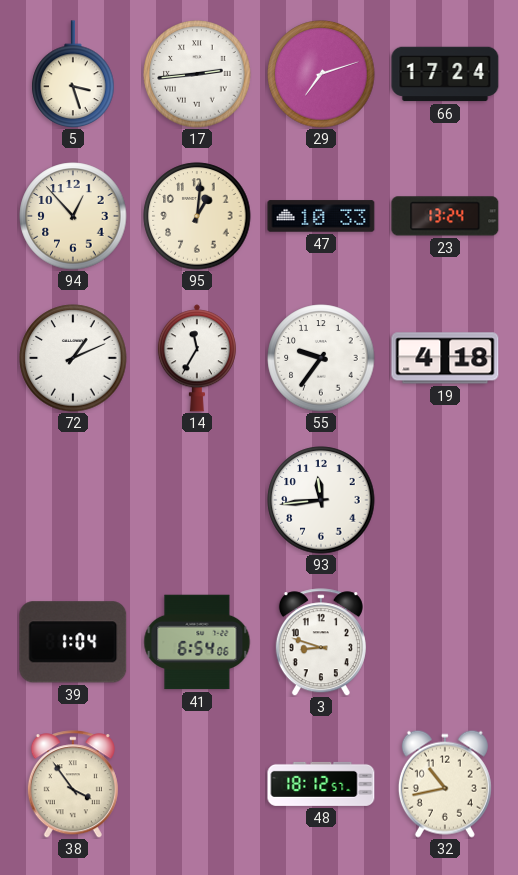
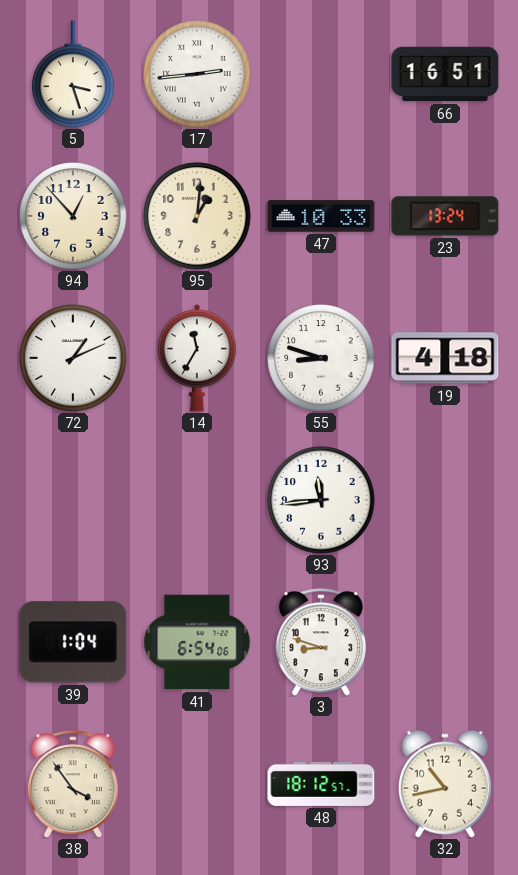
29: 7:12 -> none (321, 74)
66: 17:24 -> 16:51 (445, 74)
55: 9:36 -> 8:48 (321, 358)
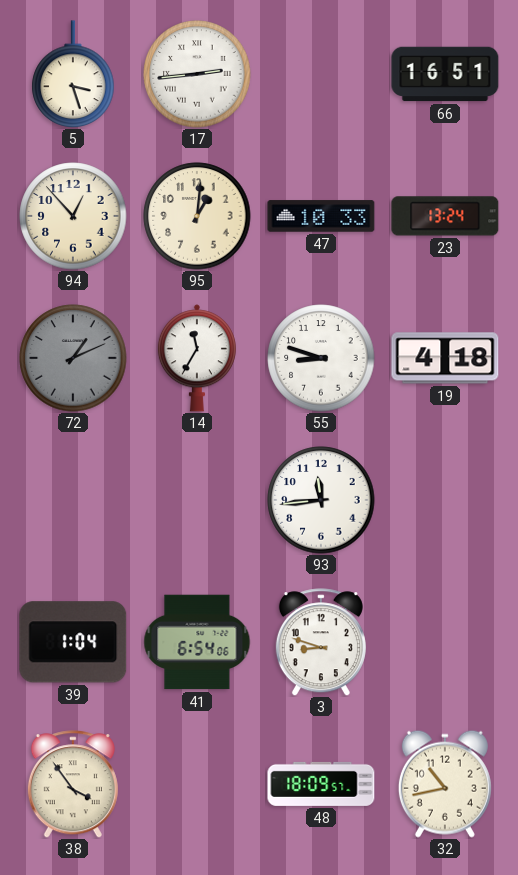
72 dial: white -> grey (73, 358)
48: 18:12 -> 18:09 (321, 784)
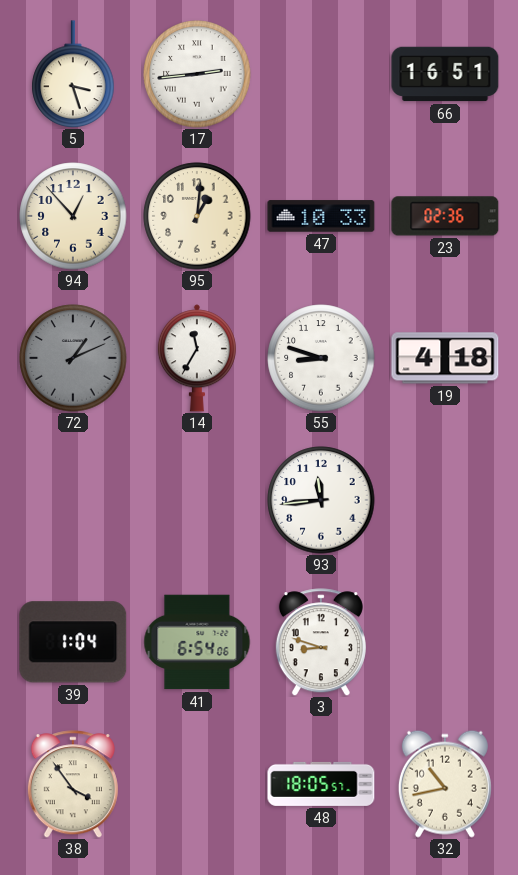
23: 13:24 -> 02:36 (445, 216)
48: 18:09 -> 18:05 (321, 784)
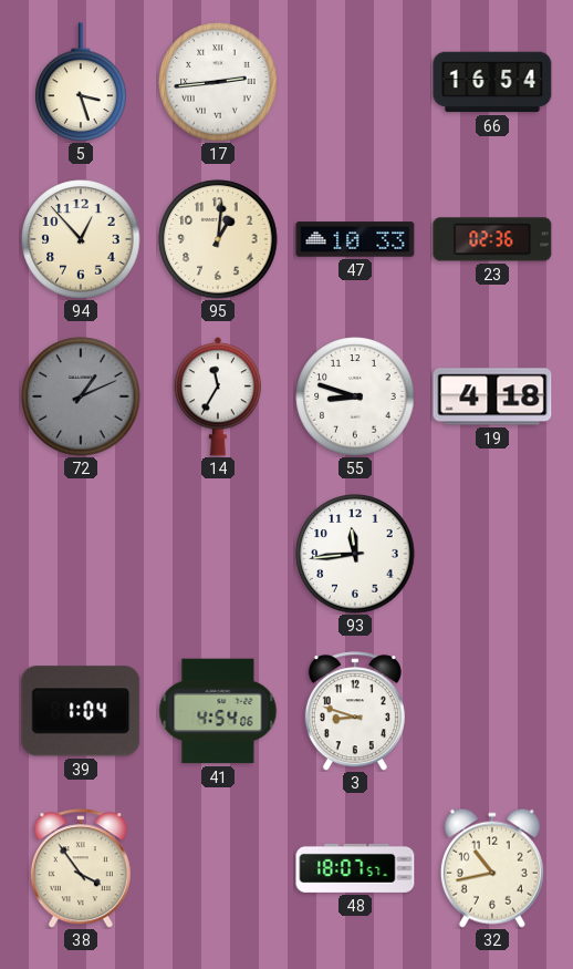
66: 16:51 -> 16:54 (492, 82)
41: 6:54 -> 4:54 (218, 711)
48: 18:05 -> 18:07 (355, 868)
